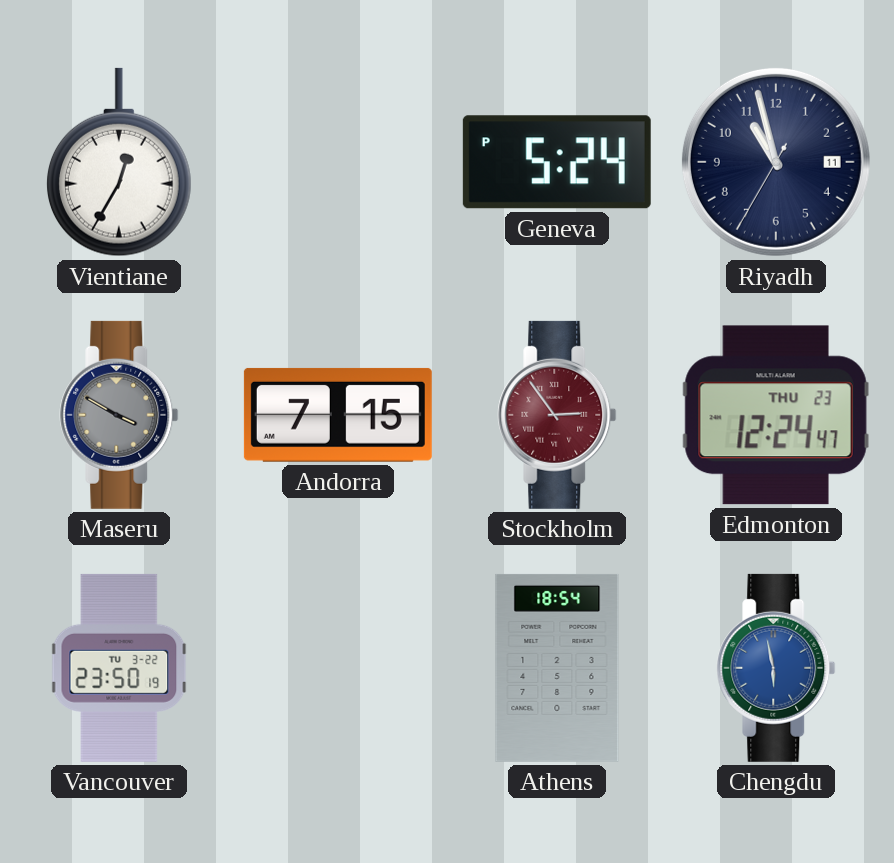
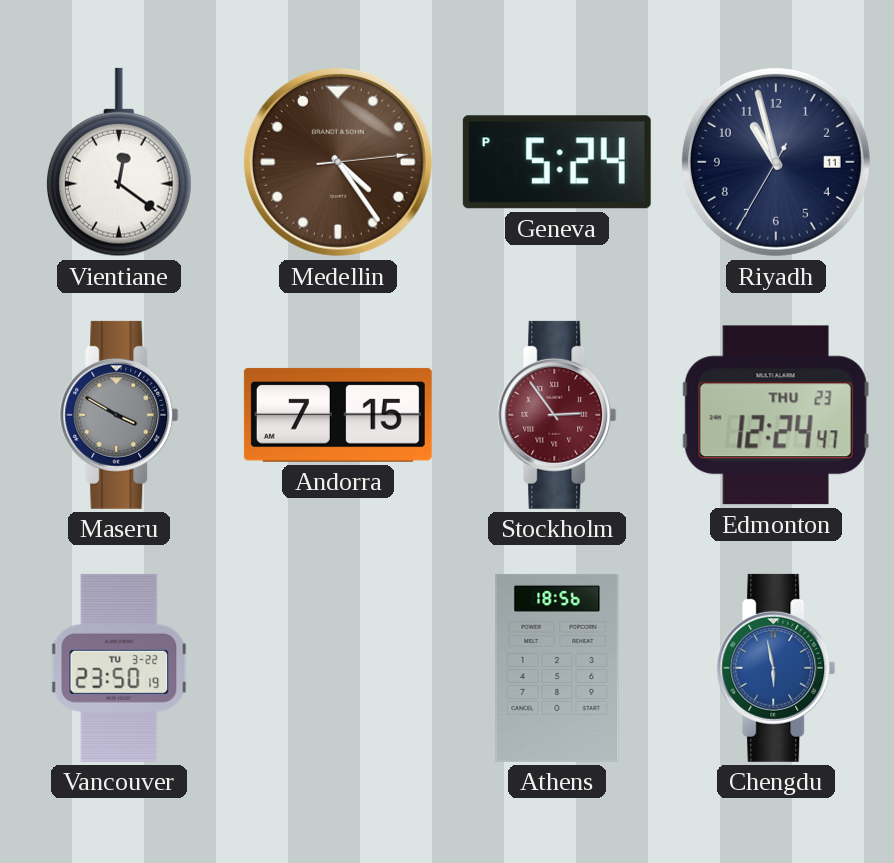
Vientiane: 12:35 -> 12:21 (119, 162)
Medellin: none -> 4:24 (338, 162)
Athens: 18:54 -> 18:56 (557, 668)
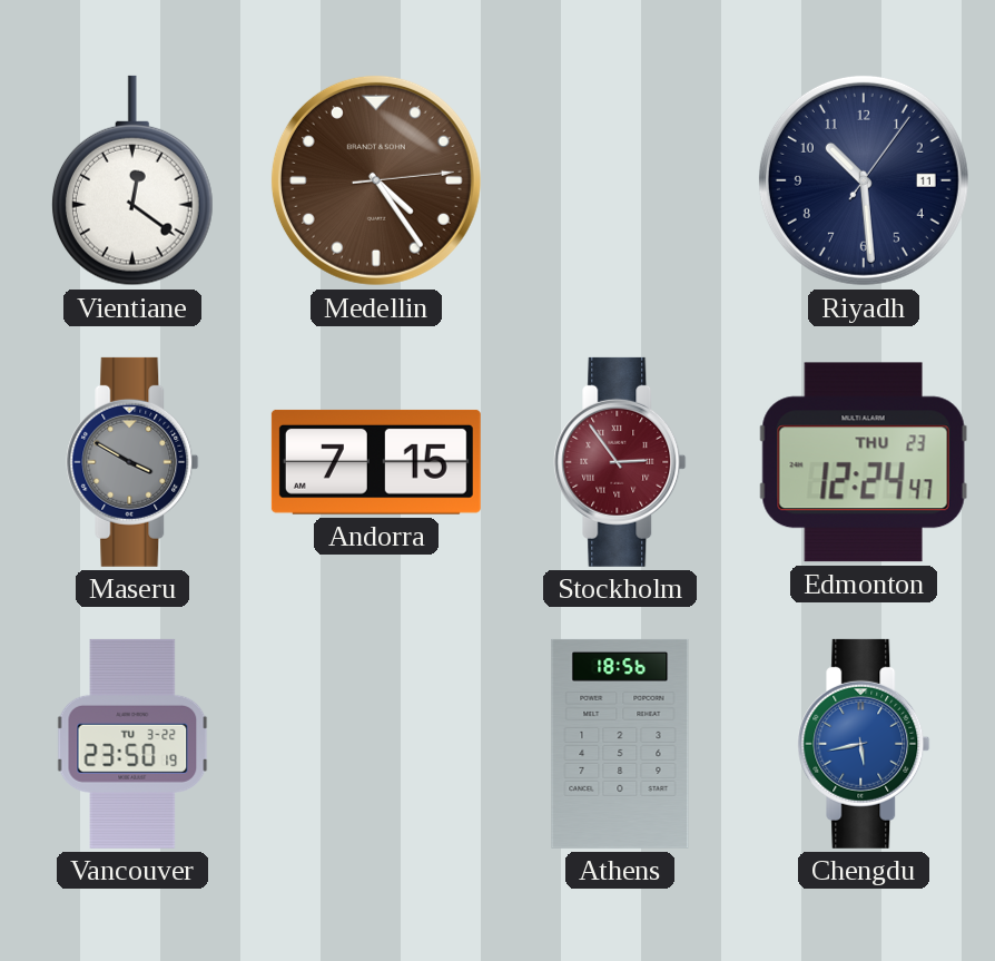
Geneva: 5:24 -> none (557, 162)
Riyadh: 10:57 -> 10:29 (864, 180)
Chengdu: 5:58 -> 5:43 (864, 744)
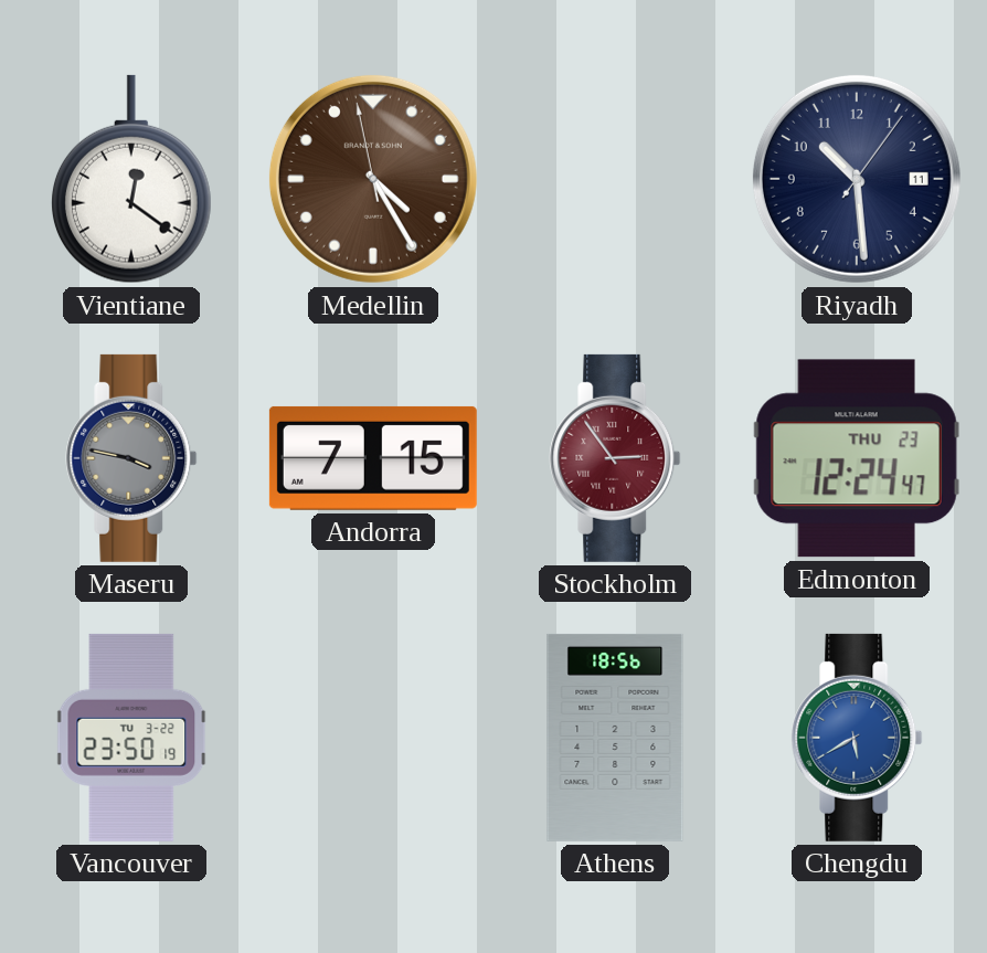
Medellin: 4:24:14 -> 4:24:58 (373, 179)
Maseru: 3:50 -> 3:47 (131, 458)
Chengdu: 5:43 -> 5:40 (857, 738)
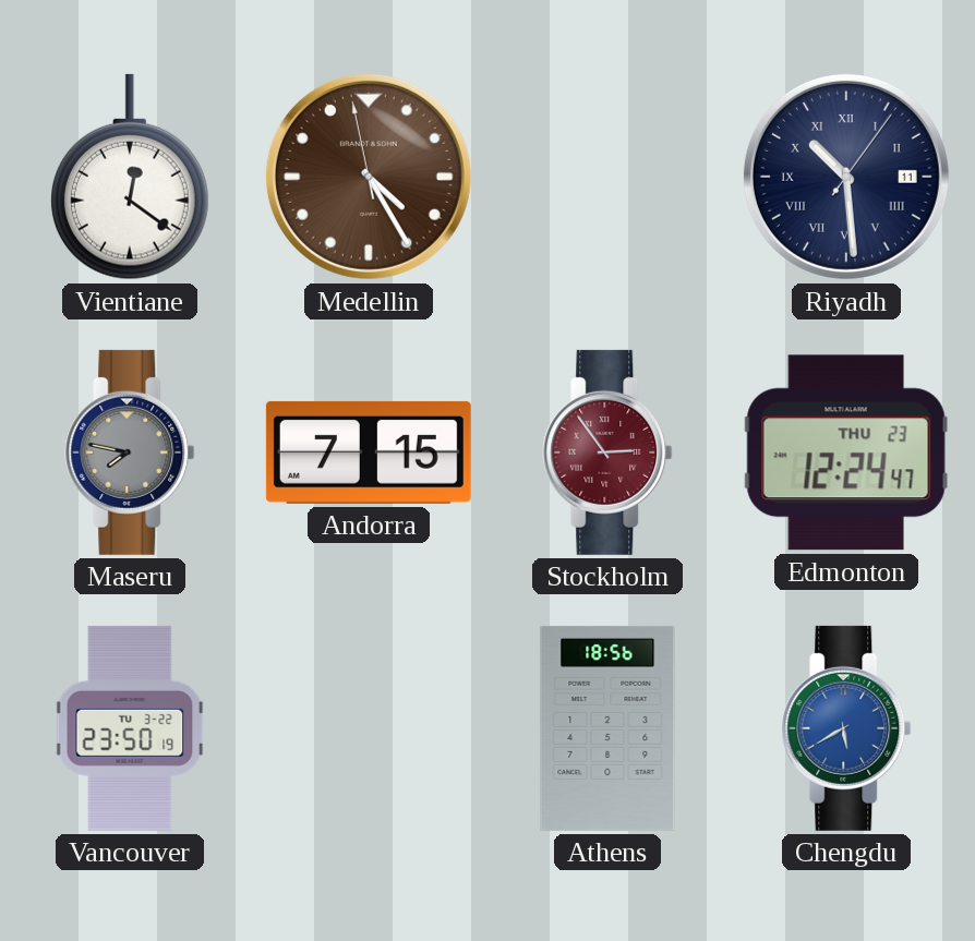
Riyadh numerals: Arabic -> Roman (846, 177)
Maseru: 3:47 -> 7:47 (130, 453)
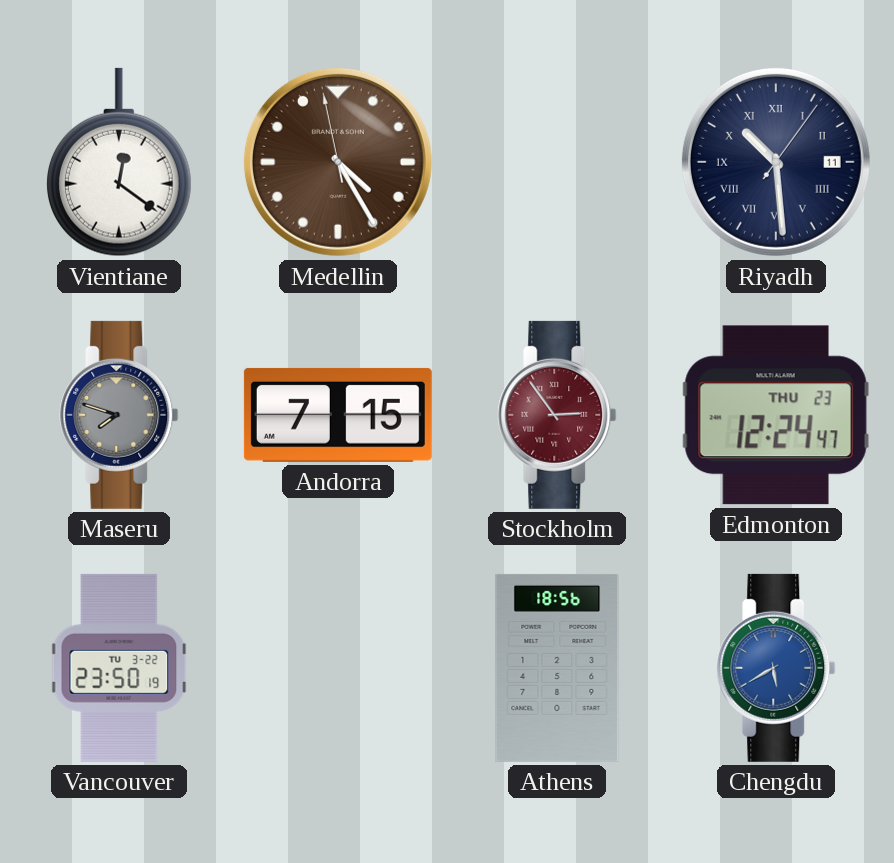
Maseru: 7:47 -> 7:48 (119, 415)
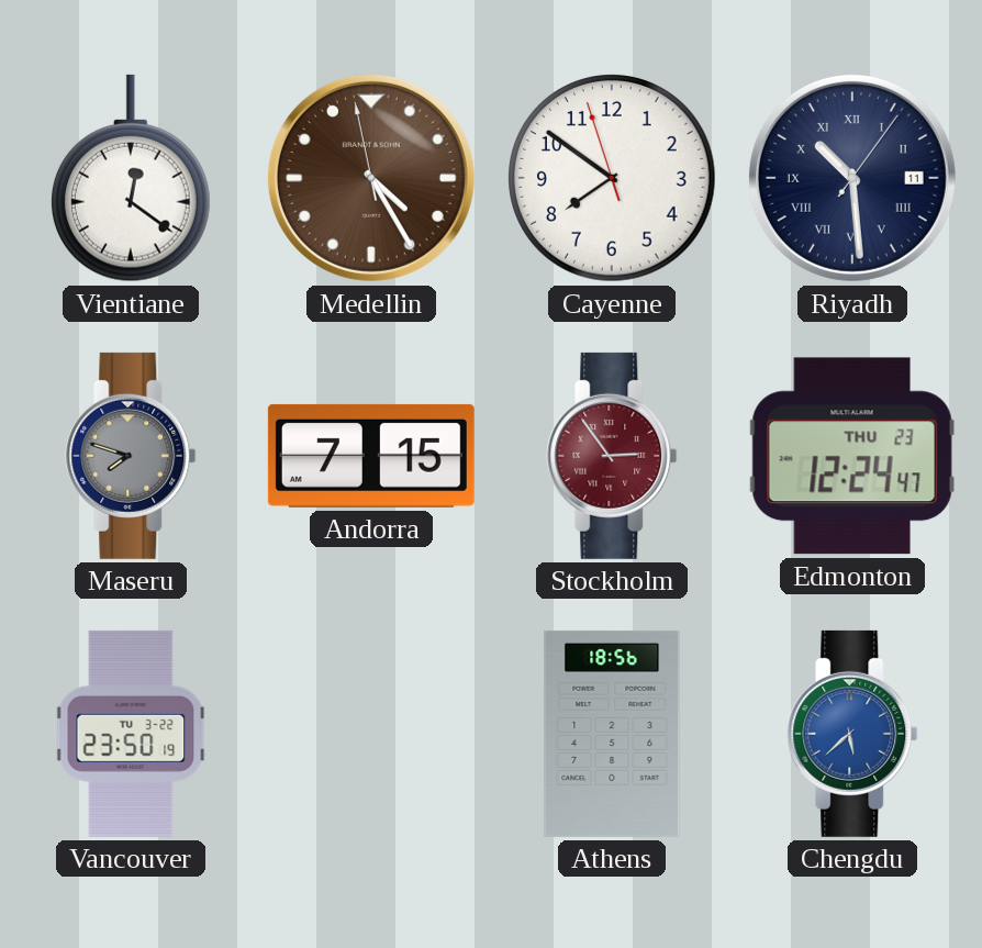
Cayenne: none -> 7:50 (613, 179)
Chengdu: 5:40 -> 5:38 (852, 734)
